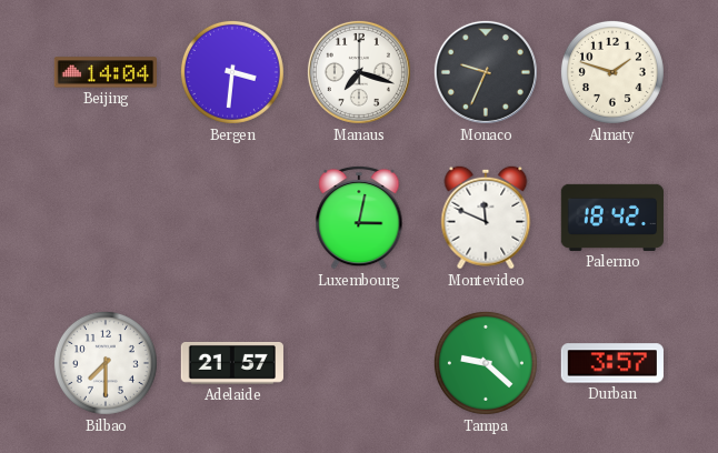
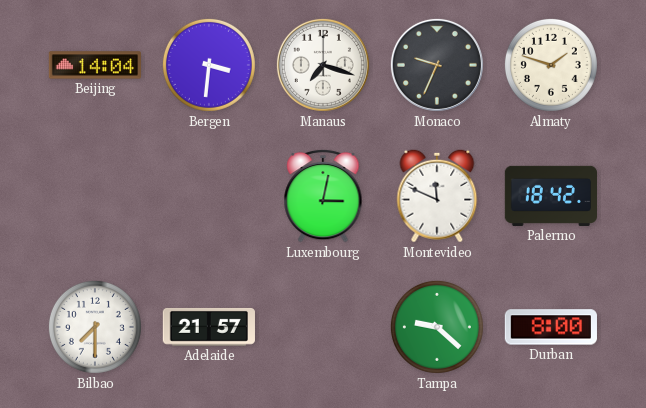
Durban: 3:57 -> 8:00 (551, 327)
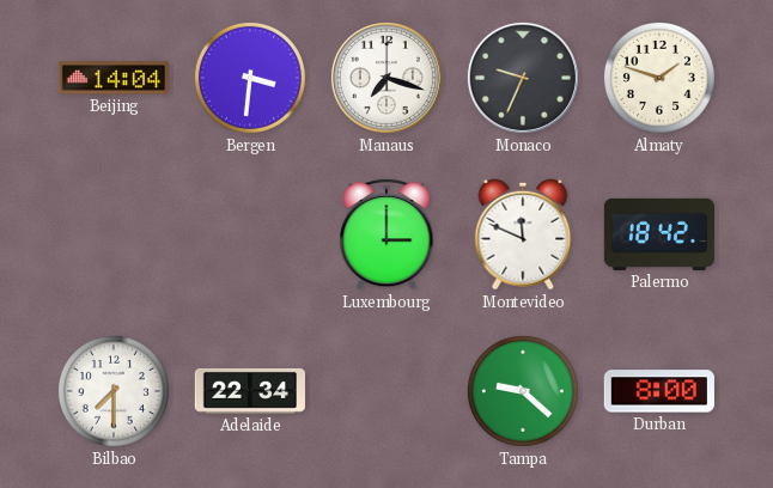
Luxembourg: 3:02 -> 3:00 (386, 234)
Adelaide: 21:57 -> 22:34 (250, 391)
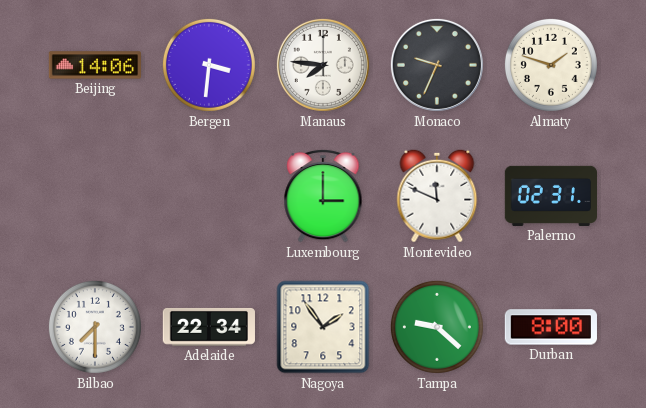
Beijing: 14:04 -> 14:06 (94, 65)
Manaus: 7:18 -> 7:46 (323, 65)
Palermo: 18:42 -> 02:31 (550, 196)
Nagoya: none -> 1:54 (323, 327)
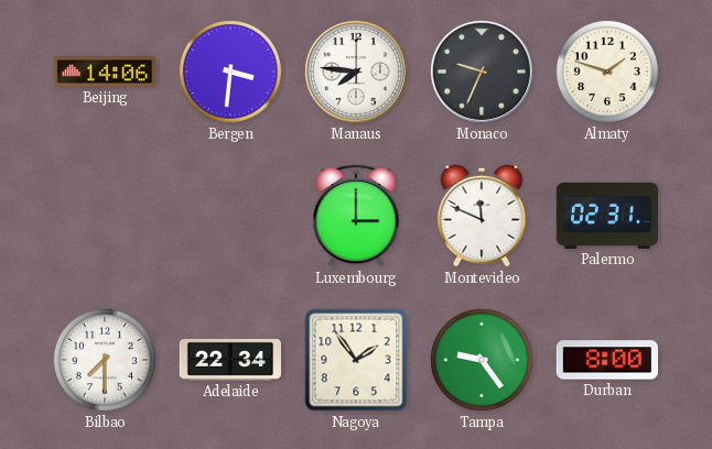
Tampa: 9:22 -> 9:24 (482, 360)
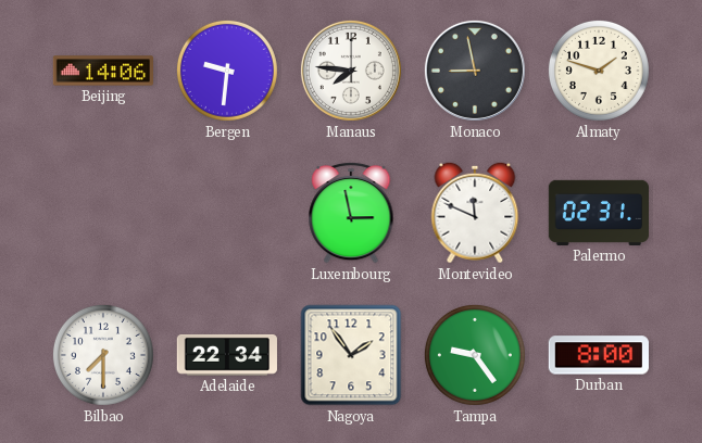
Bergen: 3:31 -> 9:31 (227, 71)
Monaco: 9:34 -> 8:58 (475, 71)
Luxembourg: 3:00 -> 2:58 (351, 213)
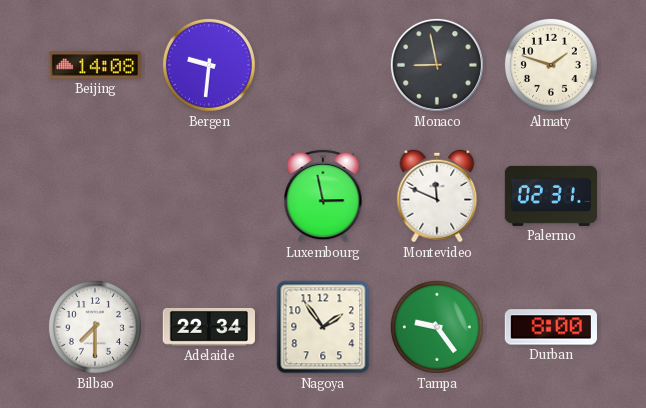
Beijing: 14:06 -> 14:08 (94, 65)
Manaus: 7:46 -> none (351, 71)
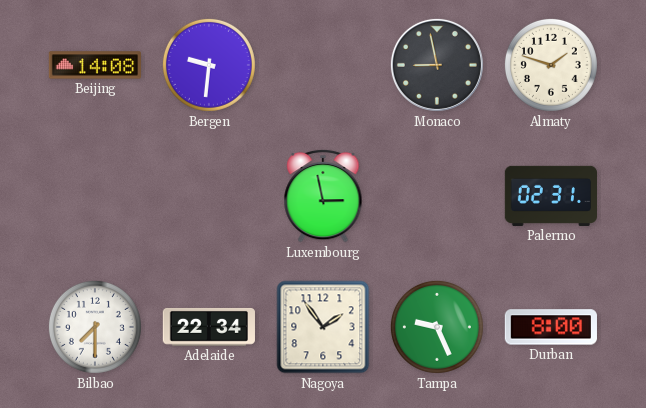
Montevideo: 11:49 -> none (437, 196)
Tampa: 9:24 -> 9:26 (437, 327)
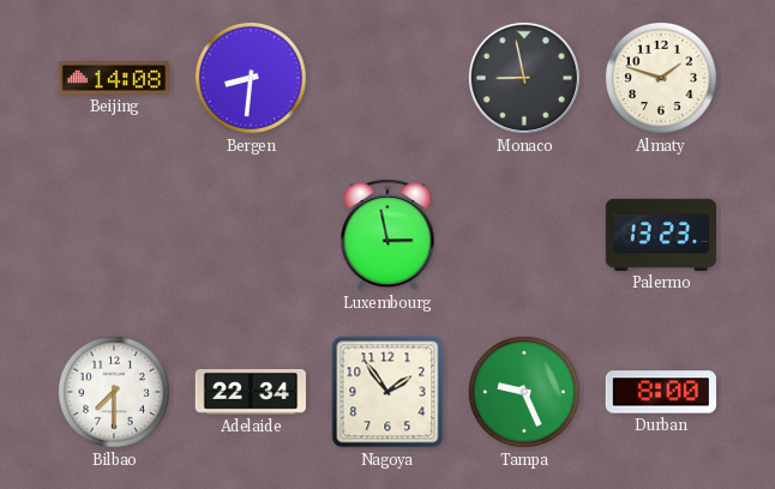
Bergen: 9:31 -> 8:31 (251, 78)
Palermo: 02:31 -> 13:23 (660, 235)
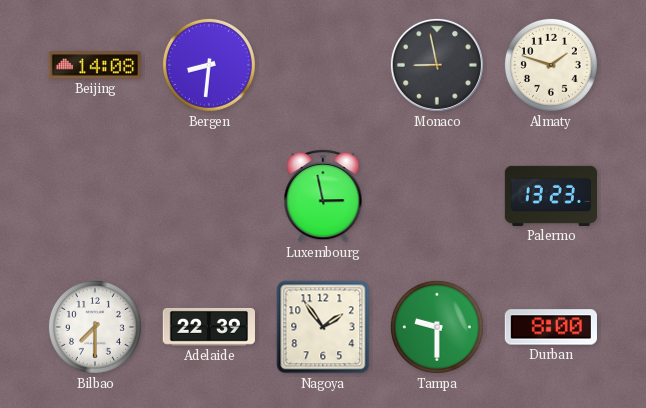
Adelaide: 22:34 -> 22:39 (209, 327)
Tampa: 9:26 -> 9:30 (437, 327)
